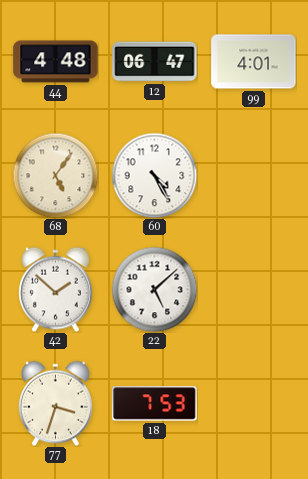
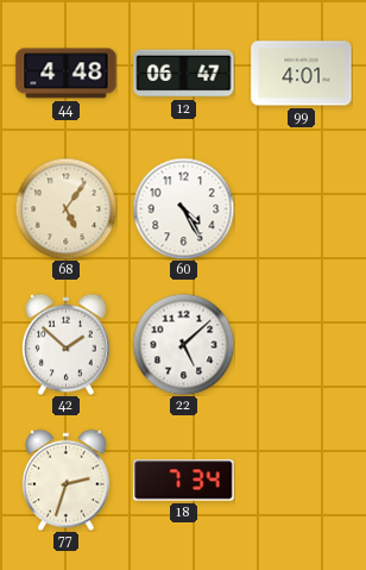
77: 3:33 -> 2:33 (67, 480)
18: 7:53 -> 7:34 (184, 481)
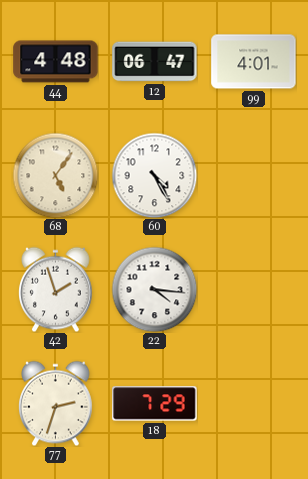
42: 1:52 -> 1:57 (56, 289)
22: 5:08 -> 4:16 (154, 289)
18: 7:34 -> 7:29 (155, 404)
